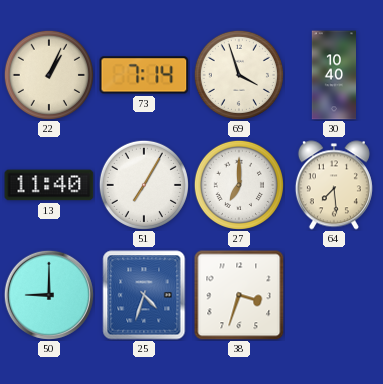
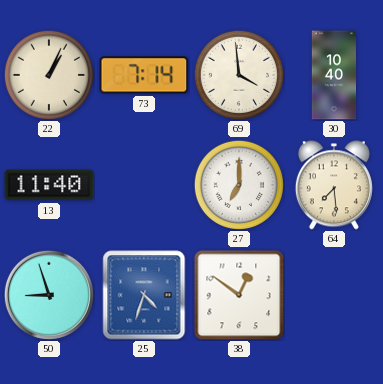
69: 3:57 -> 3:59 (239, 75)
51: 7:05 -> none (144, 185)
50: 9:00 -> 8:57 (49, 295)
38: 3:33 -> 12:51 (239, 295)
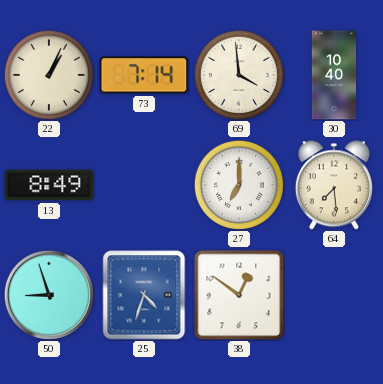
13: 11:40 -> 8:49 (49, 185)
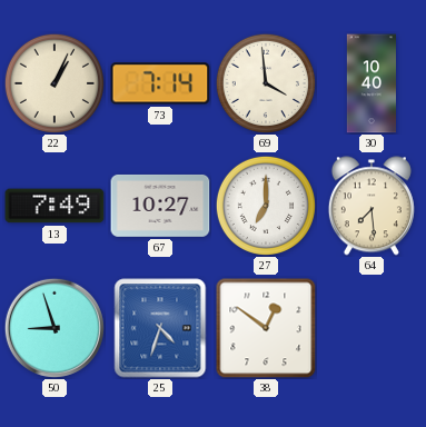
13: 8:49 -> 7:49 (55, 206)
67: none -> 10:27 (160, 206)
